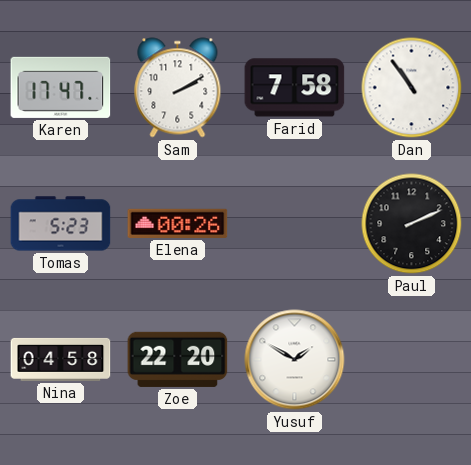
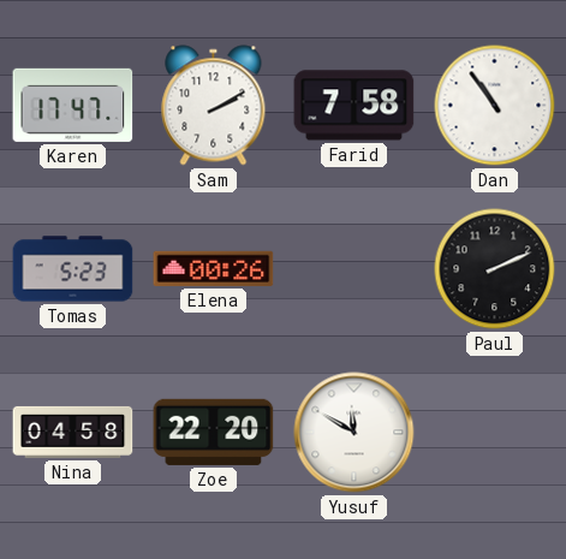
Yusuf: 1:50 -> 11:50 (355, 433)
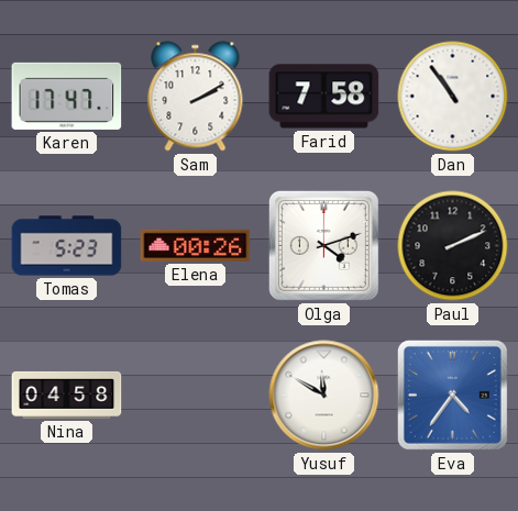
Olga: none -> 4:12 (323, 245)
Zoe: 22:20 -> none (214, 432)
Eva: none -> 4:36 (452, 395)
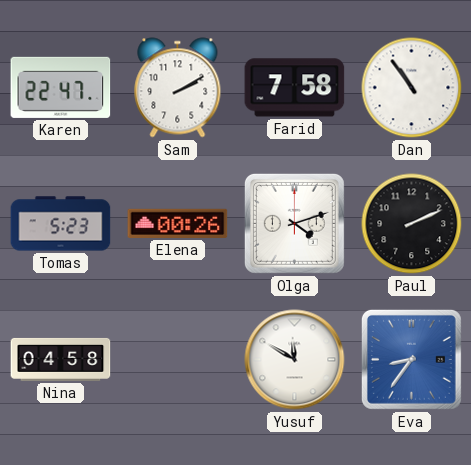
Karen: 17:47 -> 22:47 (61, 87)
Eva: 4:36 -> 8:36 (411, 359)
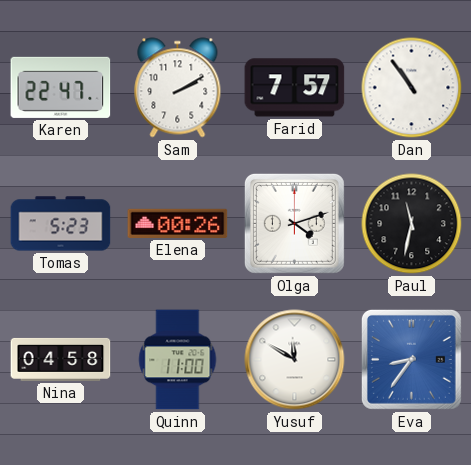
Farid: 7:58 -> 7:57 (295, 88)
Paul: 2:11 -> 11:32 (412, 224)
Quinn: none -> 11:00 (178, 360)
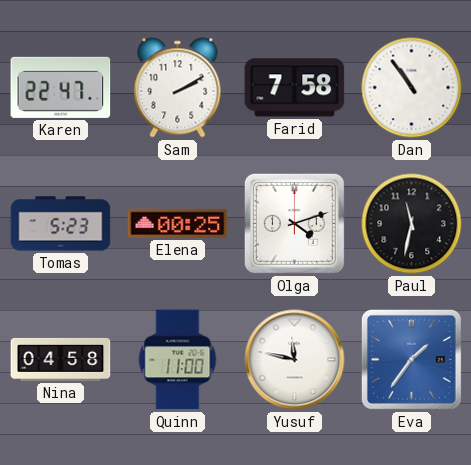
Farid: 7:57 -> 7:58 (295, 88)
Elena: 00:26 -> 00:25 (178, 223)
Yusuf: 11:50 -> 11:47 (295, 360)
Eva: 8:36 -> 1:36 (411, 359)
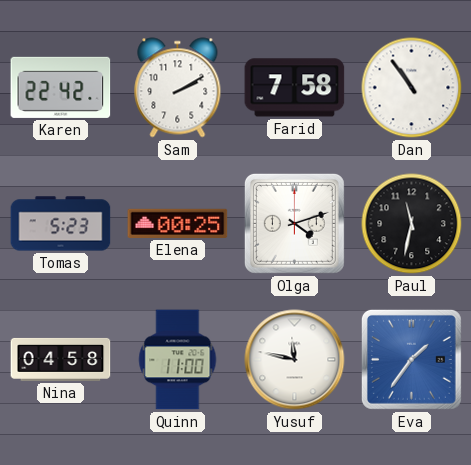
Karen: 22:47 -> 22:42 (61, 87)
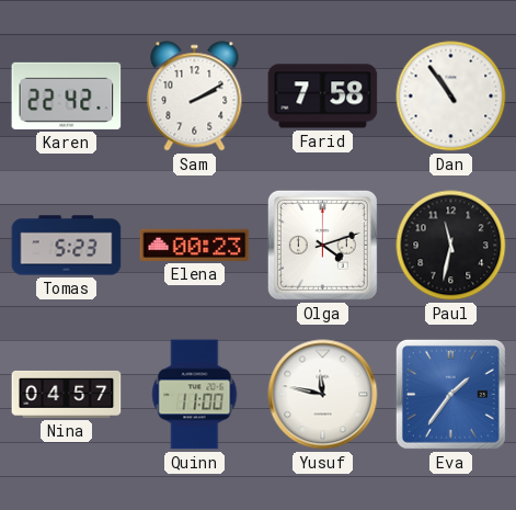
Elena: 00:25 -> 00:23 (195, 245)
Nina: 04:58 -> 04:57 (67, 394)
